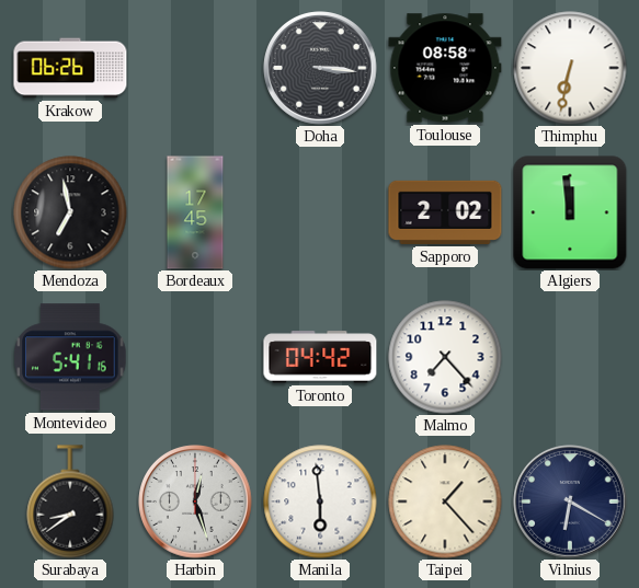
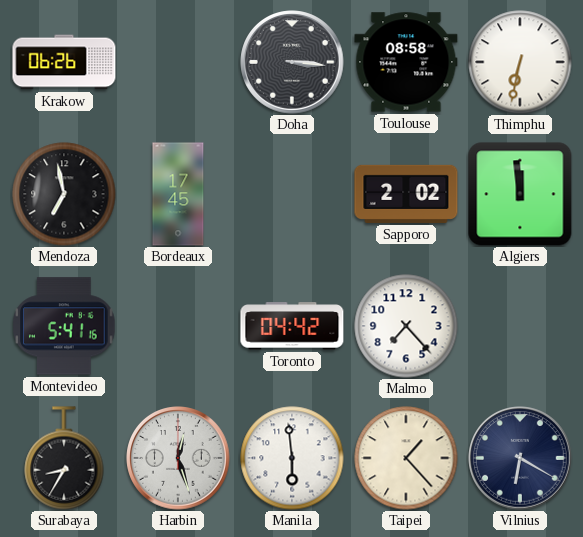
Surabaya: 8:39 -> 8:35 (64, 458)
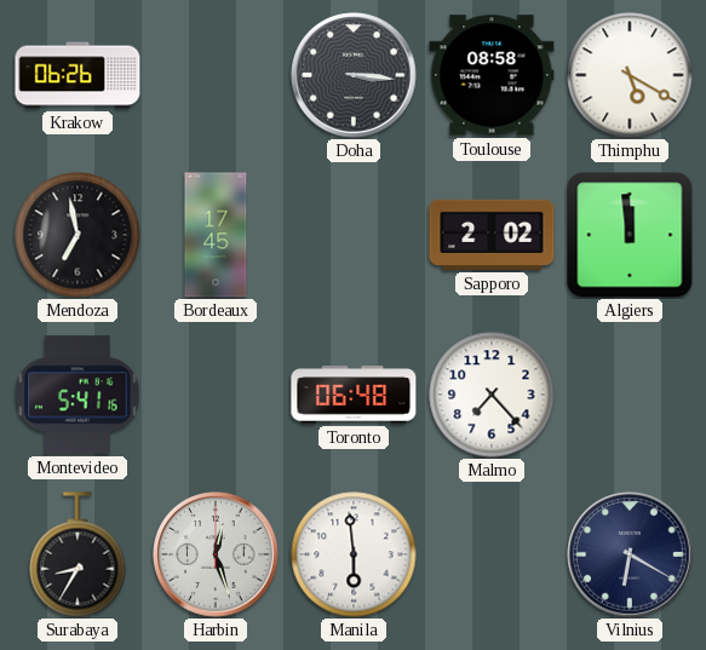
Thimphu: 6:32 -> 5:20 (630, 75)
Toronto: 04:42 -> 06:48 (354, 395)
Taipei: 1:23 -> none (406, 458)
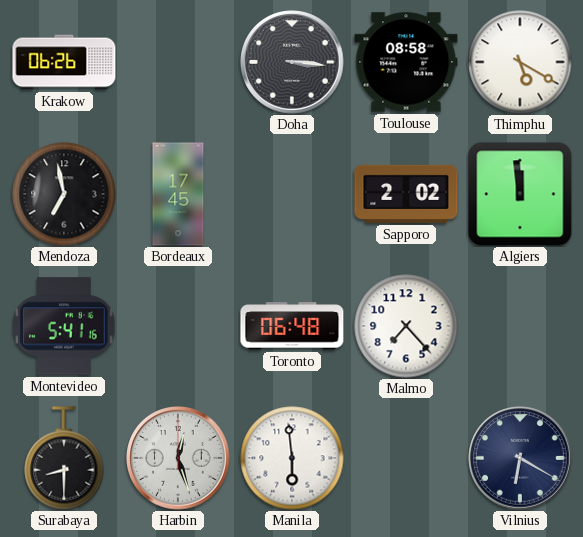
Surabaya: 8:35 -> 8:30 (64, 458)
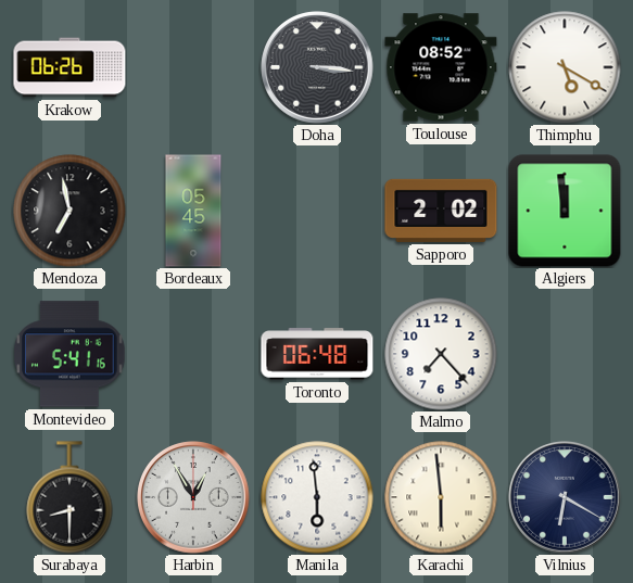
Toulouse: 08:58 -> 08:52 (441, 67)
Bordeaux: 17:45 -> 05:45 (193, 211)
Harbin: 12:27 -> 12:55 (193, 497)
Karachi: none -> 5:59 (441, 497)
